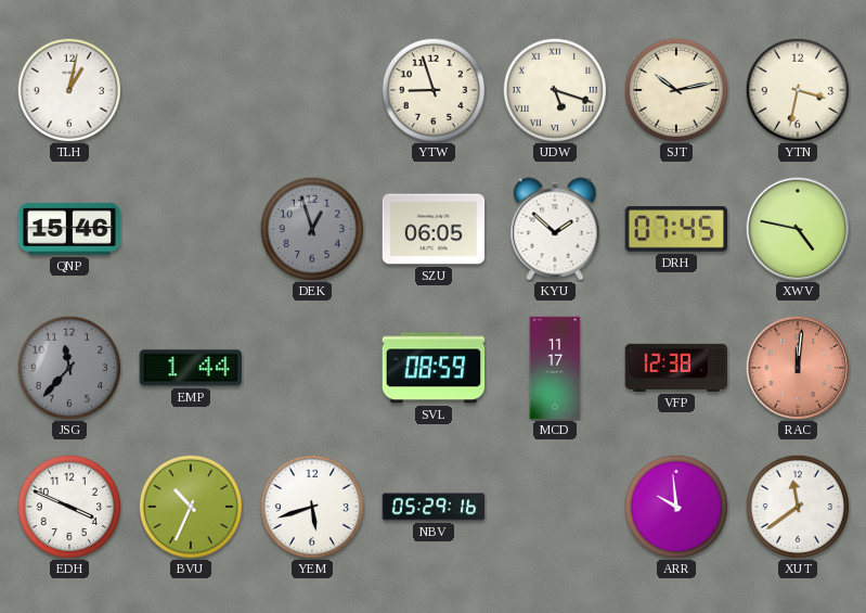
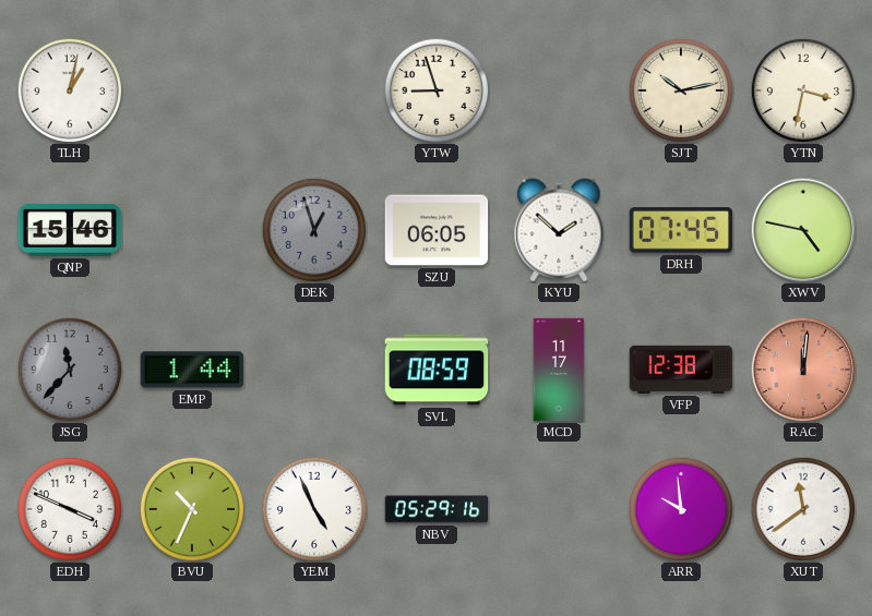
UDW: 5:18 -> none (554, 89)
YEM: 5:42 -> 4:56 (313, 508)
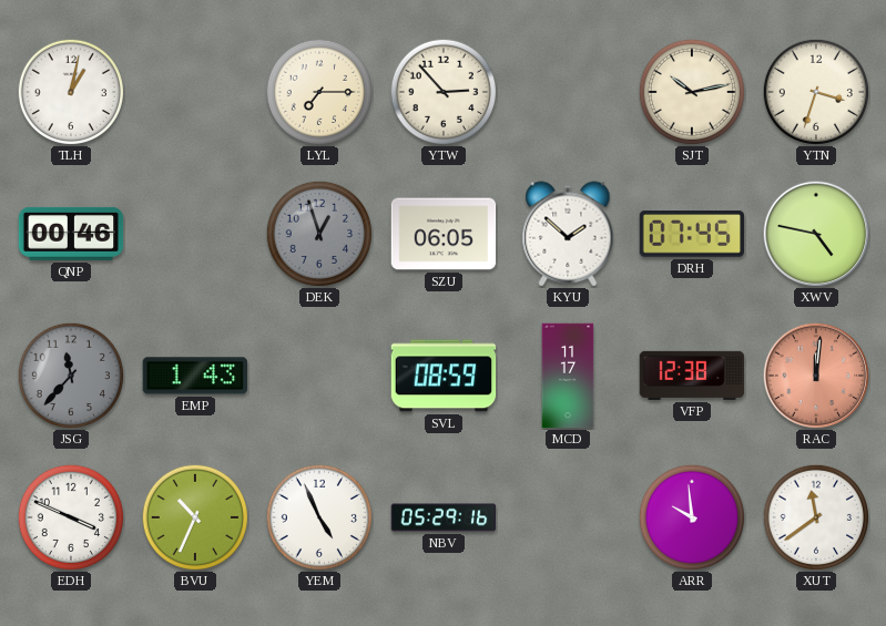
LYL: none -> 7:15 (318, 91)
YTW: 8:57 -> 2:53 (442, 91)
YTN: 3:32 -> 3:33 (815, 91)
QNP: 15:46 -> 00:46 (71, 234)
EMP: 1:44 -> 1:43 (195, 376)
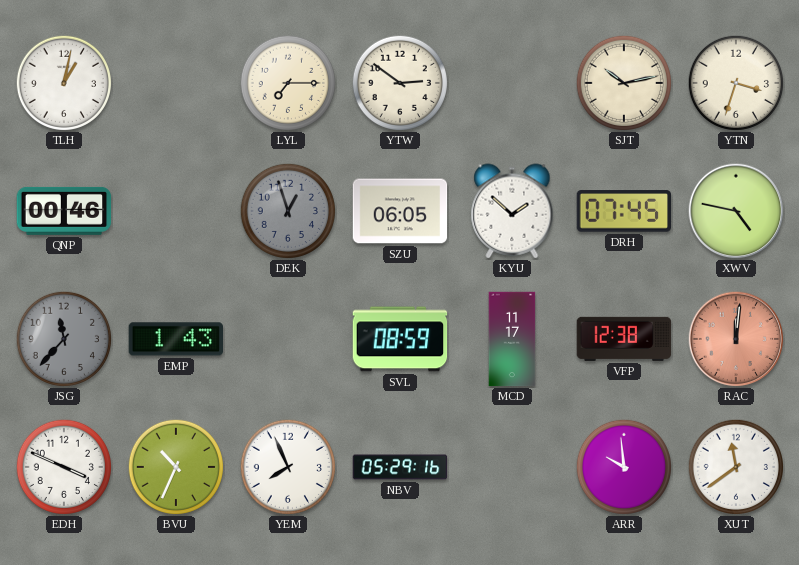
YTW: 2:53 -> 2:51 (399, 82)
YEM: 4:56 -> 7:56 (287, 466)
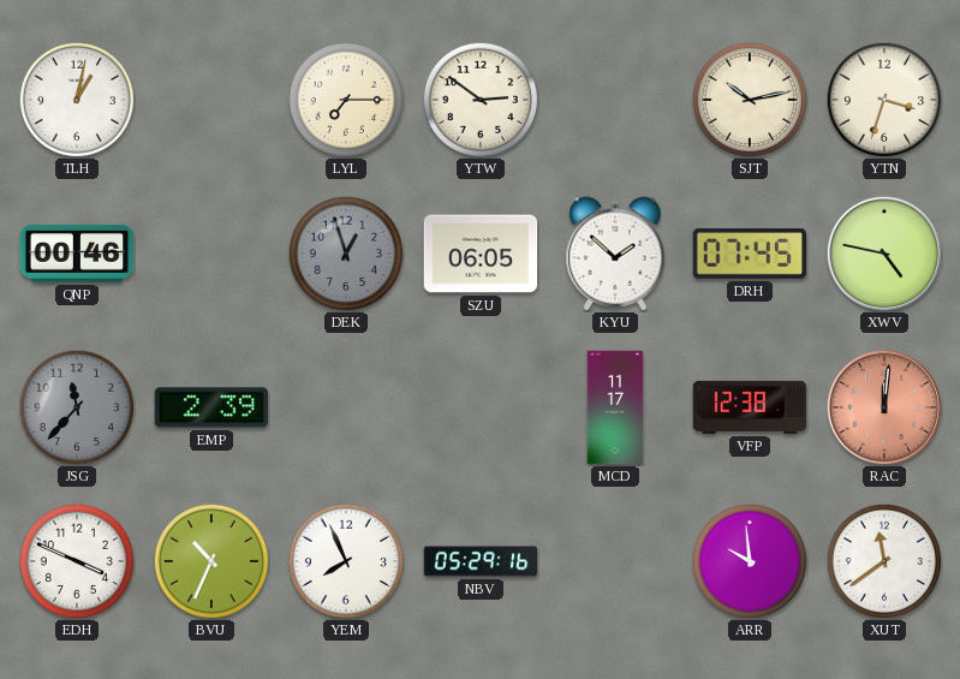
EMP: 1:43 -> 2:39 (211, 407)
SVL: 08:59 -> none (400, 339)
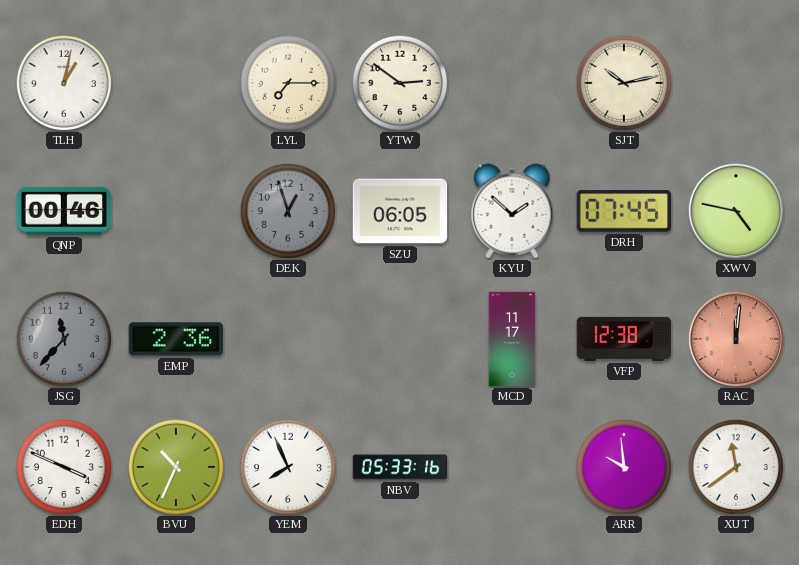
YTN: 3:33 -> none (883, 99)
EMP: 2:39 -> 2:36 (176, 339)
NBV: 05:29 -> 05:33 (400, 467)
